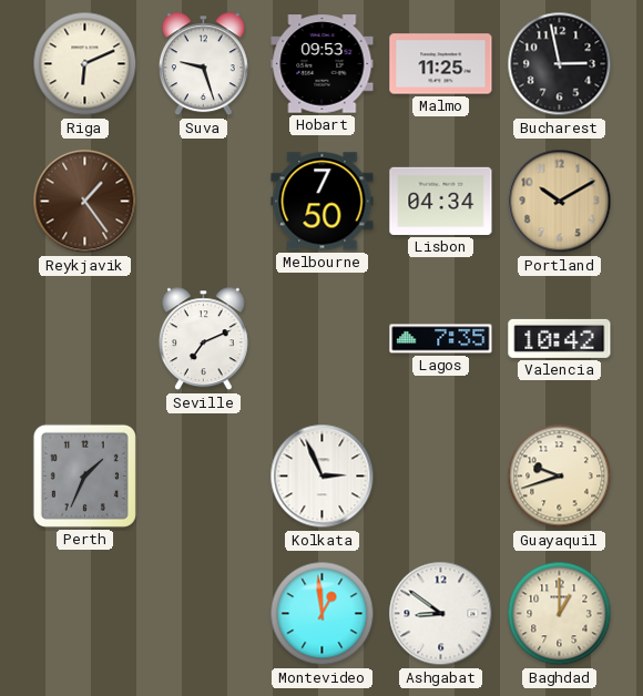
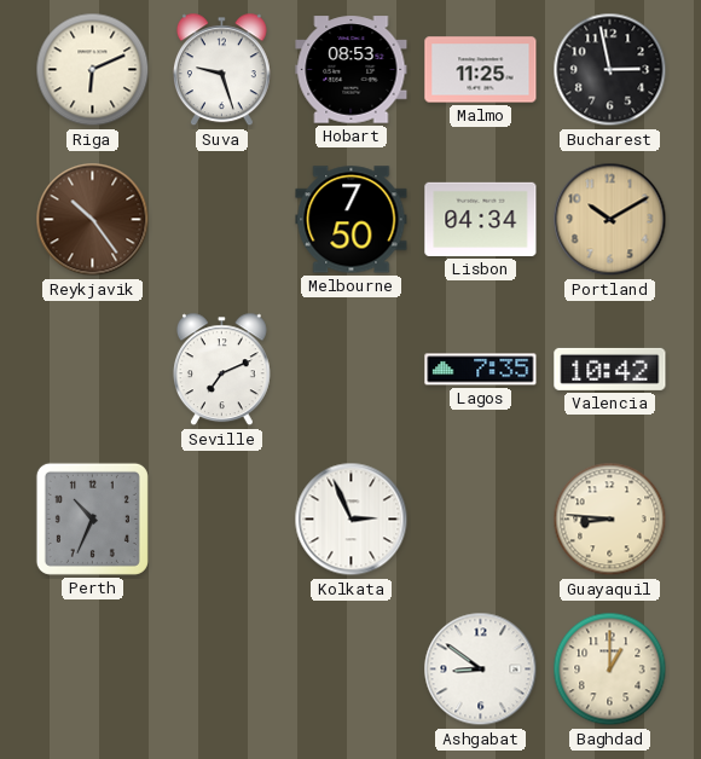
Hobart: 09:53 -> 08:53 (352, 70)
Reykjavik: 1:24 -> 10:24 (93, 220)
Perth: 1:34 -> 10:34 (92, 518)
Guayaquil: 9:42 -> 8:46 (610, 520)
Montevideo: 12:59 -> none (323, 614)
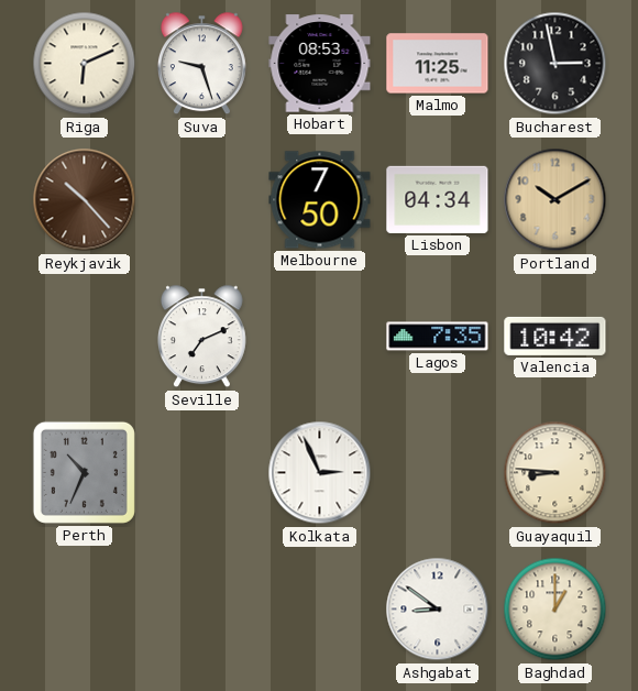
Reykjavik: 10:24 -> 10:23 (85, 200)
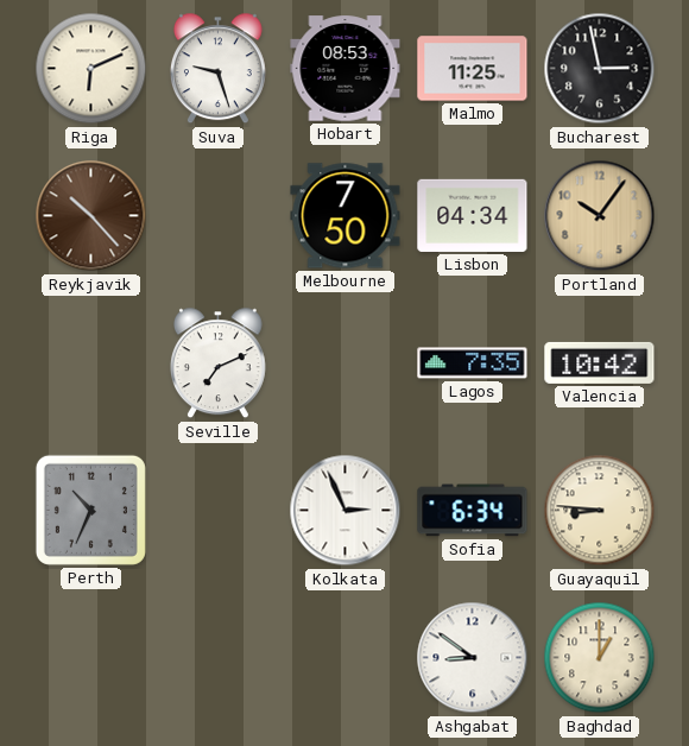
Portland: 10:10 -> 10:06 (600, 216)
Sofia: none -> 6:34 (473, 511)
